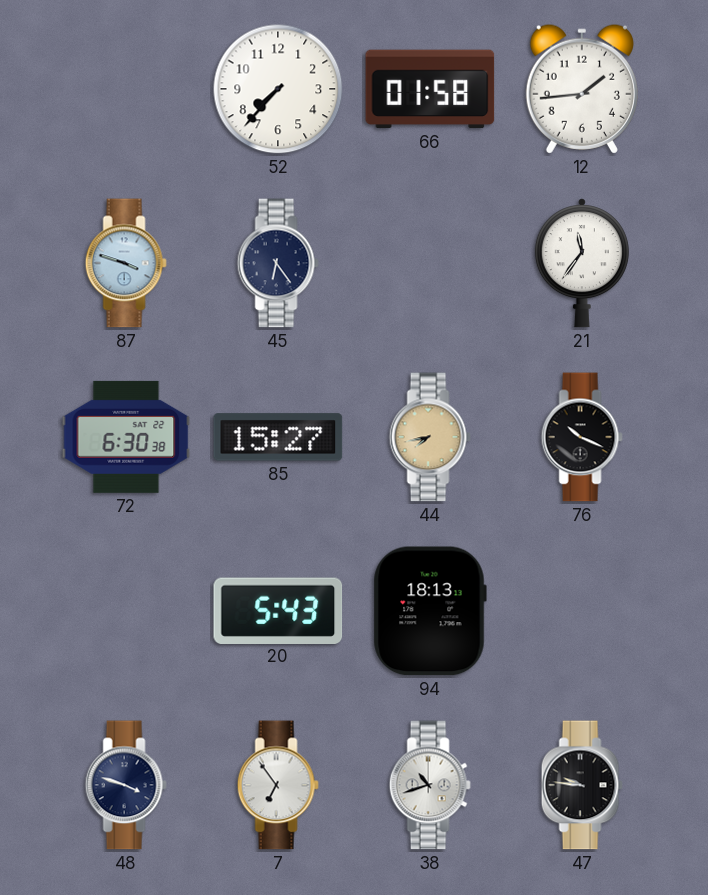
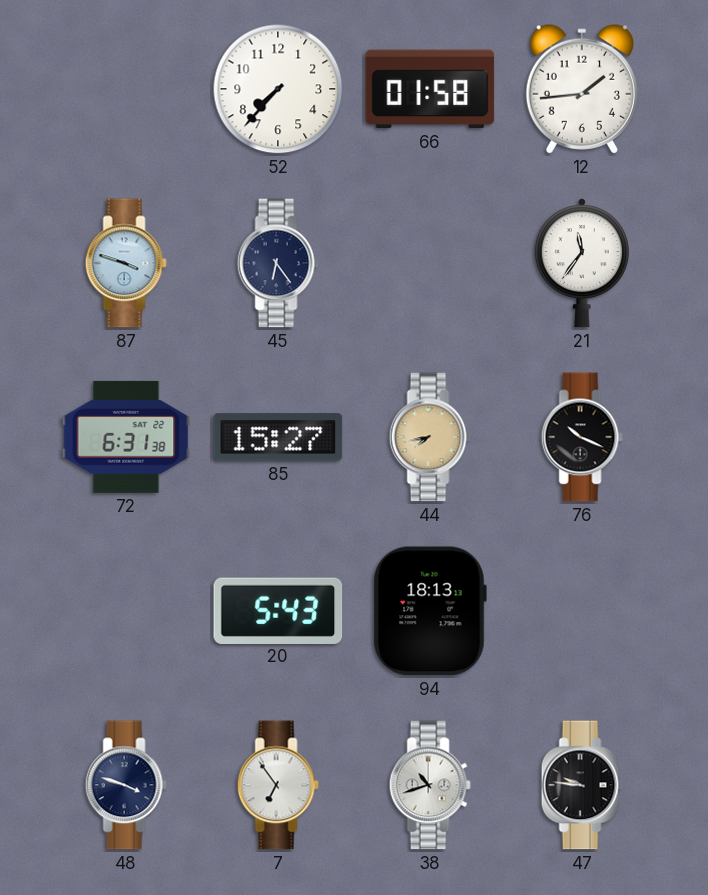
72: 6:30 -> 6:31 (126, 437)
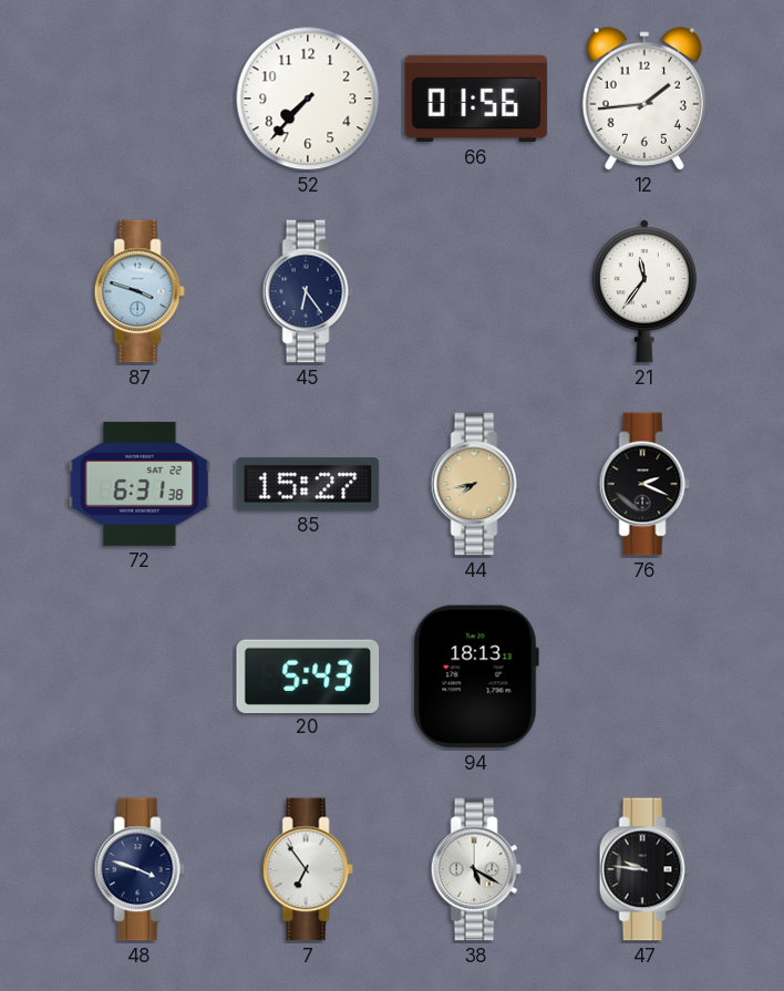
66: 01:58 -> 01:56 (476, 99)
76: 10:19 -> 2:19 (644, 484)
38: 10:42 -> 5:20 (476, 869)
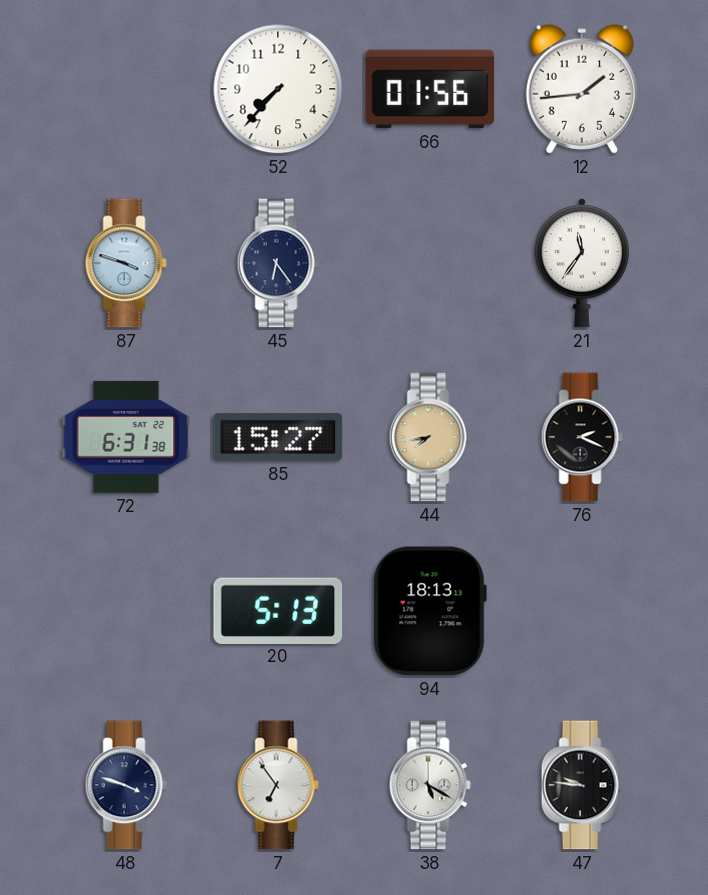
20: 5:43 -> 5:13 (278, 610)
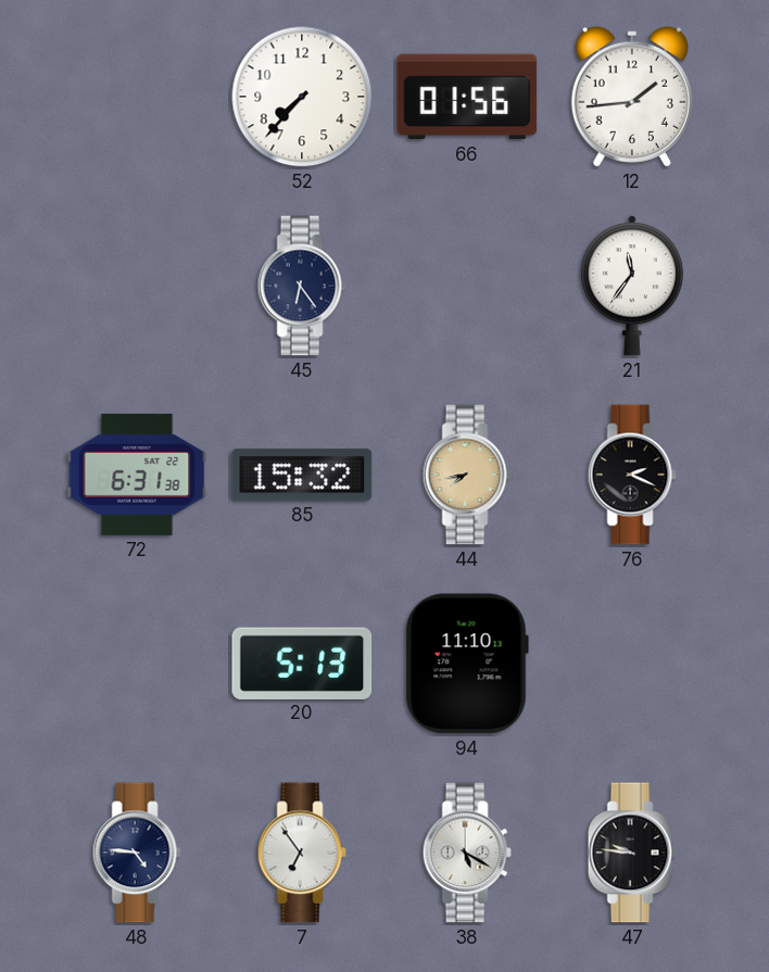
87: 3:48 -> none (126, 263)
85: 15:27 -> 15:32 (302, 475)
94: 18:13 -> 11:10 (467, 664)
48: 3:48 -> 4:46 (137, 853)
